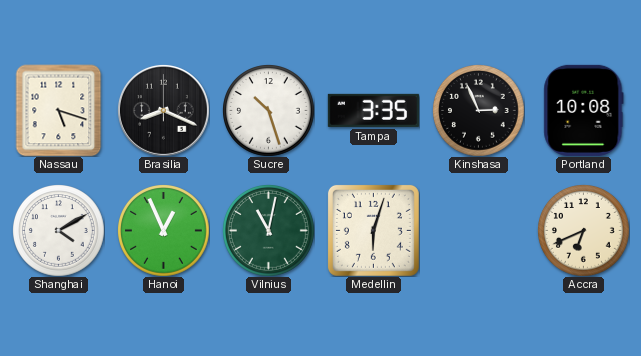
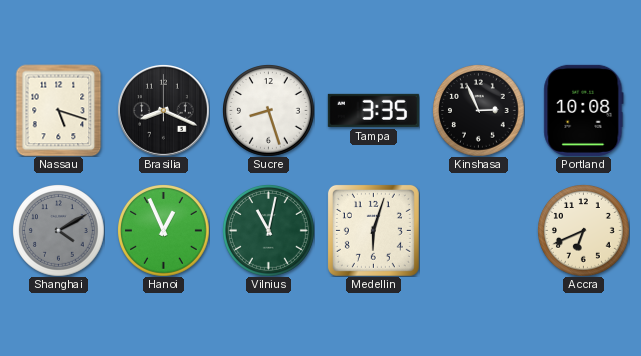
Sucre: 10:27 -> 8:27 (269, 111)
Shanghai dial: white -> grey (59, 231)
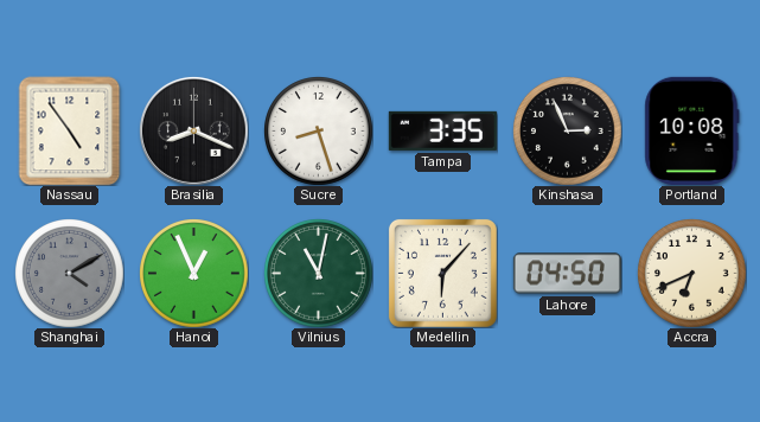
Nassau: 5:18 -> 4:54 (70, 130)
Medellin: 6:03 -> 6:07 (442, 273)
Lahore: none -> 04:50 (567, 274)
